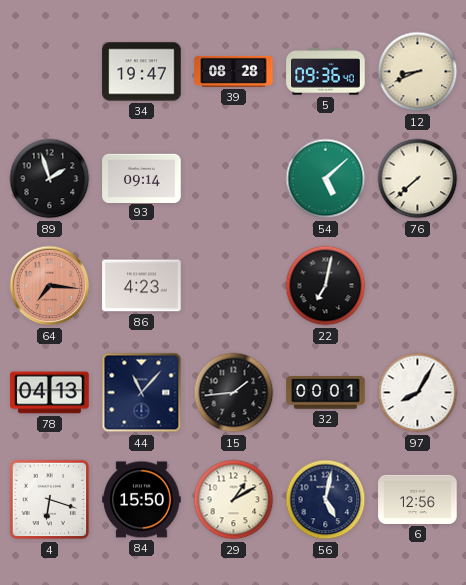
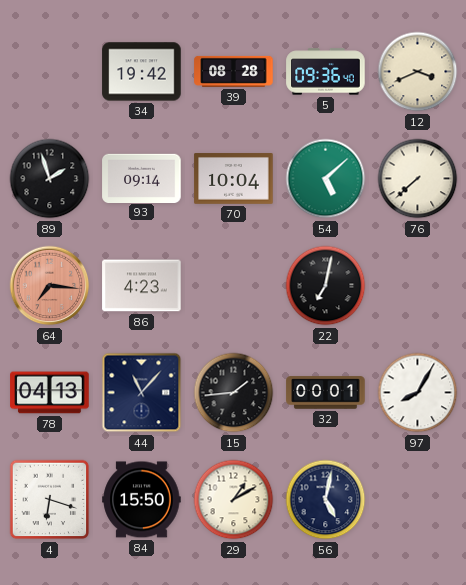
34: 19:47 -> 19:42 (142, 72)
12: 8:41 -> 3:41 (418, 72)
70: none -> 10:04 (234, 179)
6: 12:56 -> none (418, 499)
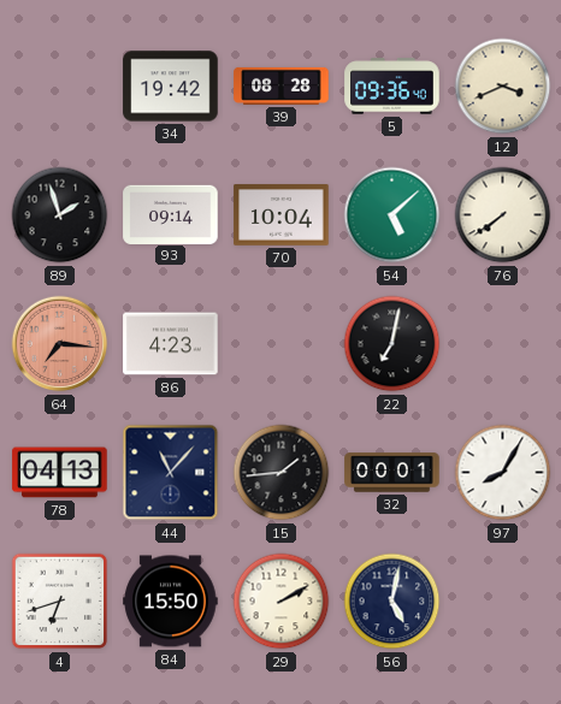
76: 7:38 -> 7:39 (503, 215)
4: 6:18 -> 6:42 (60, 602)
29: 1:10 -> 2:10 (282, 602)
